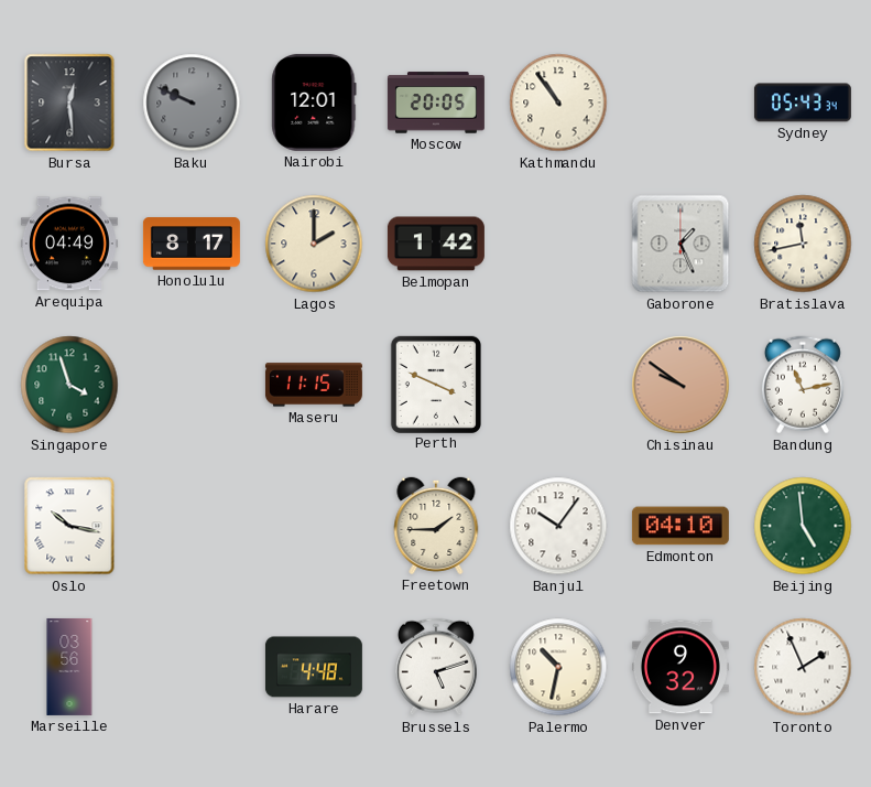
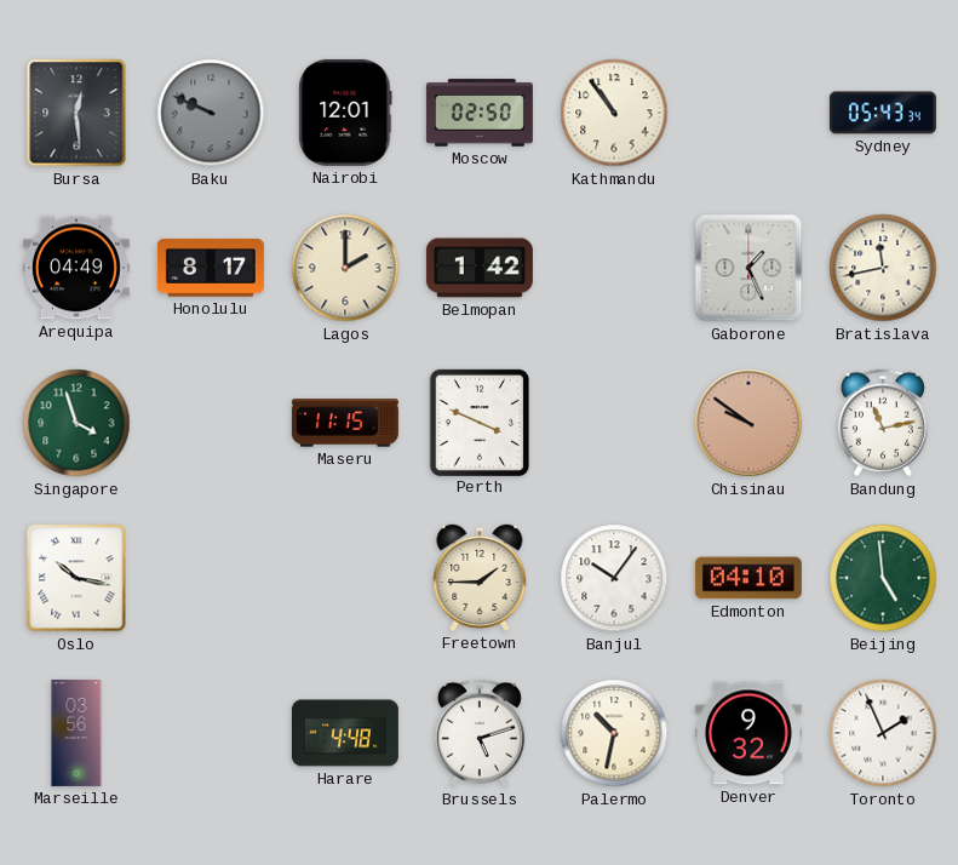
Moscow: 20:05 -> 02:50 (480, 113)
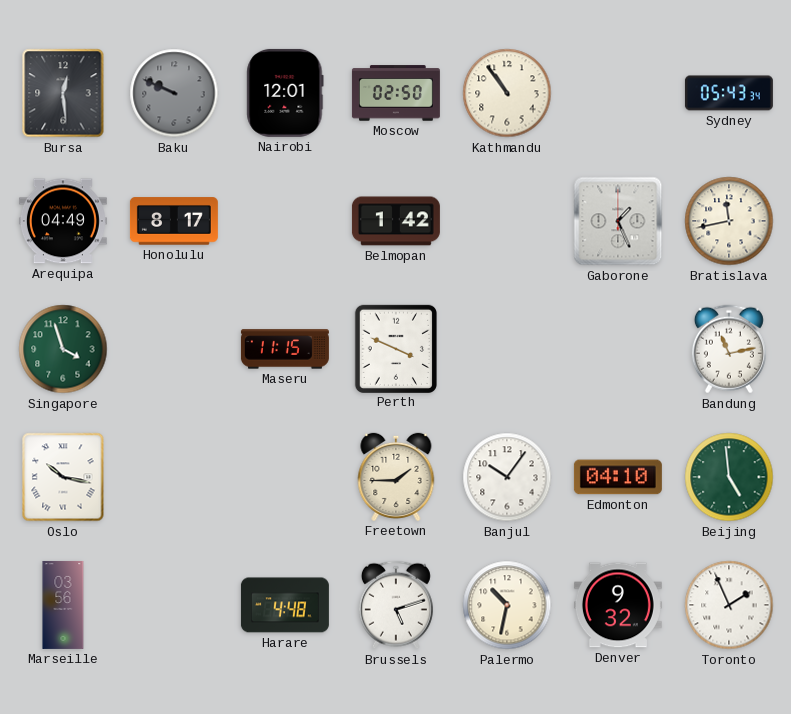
Lagos: 2:00 -> none (345, 268)
Chisinau: 9:51 -> none (748, 423)
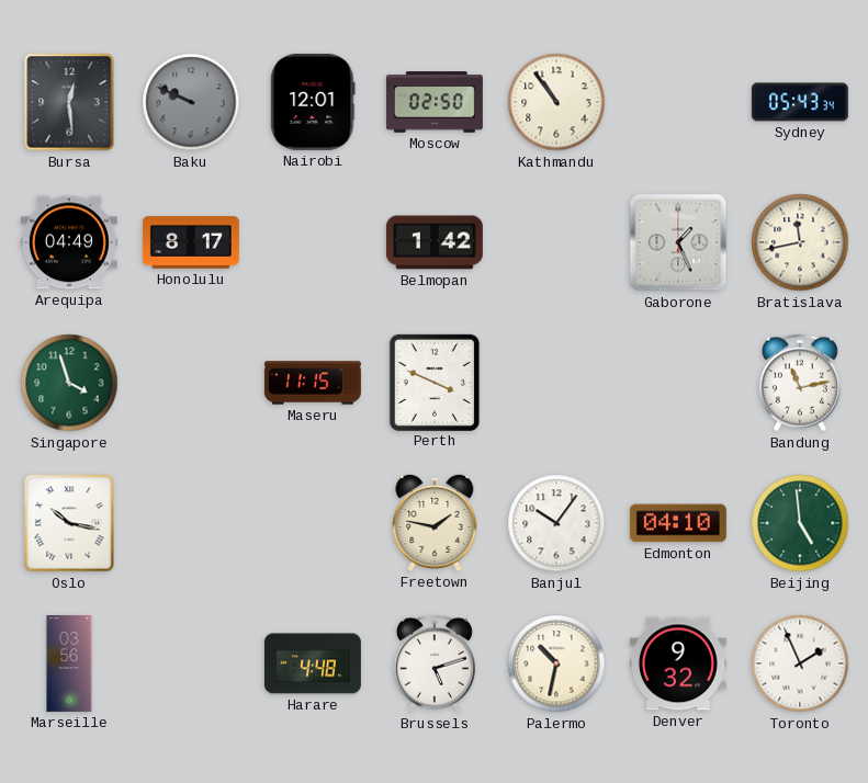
Freetown: 1:45 -> 1:47 (435, 523)
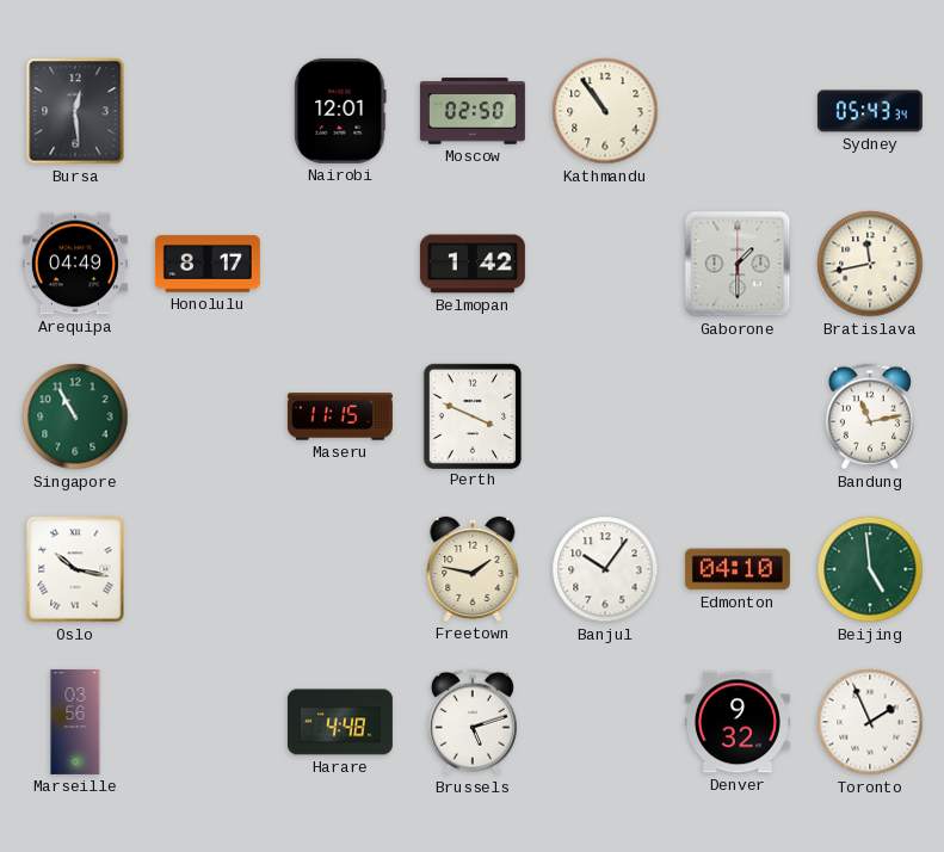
Baku: 9:49 -> none (191, 102)
Gaborone: 1:26 -> 1:30 (738, 264)
Singapore: 3:57 -> 10:55 (75, 416)
Palermo: 10:32 -> none (556, 663)
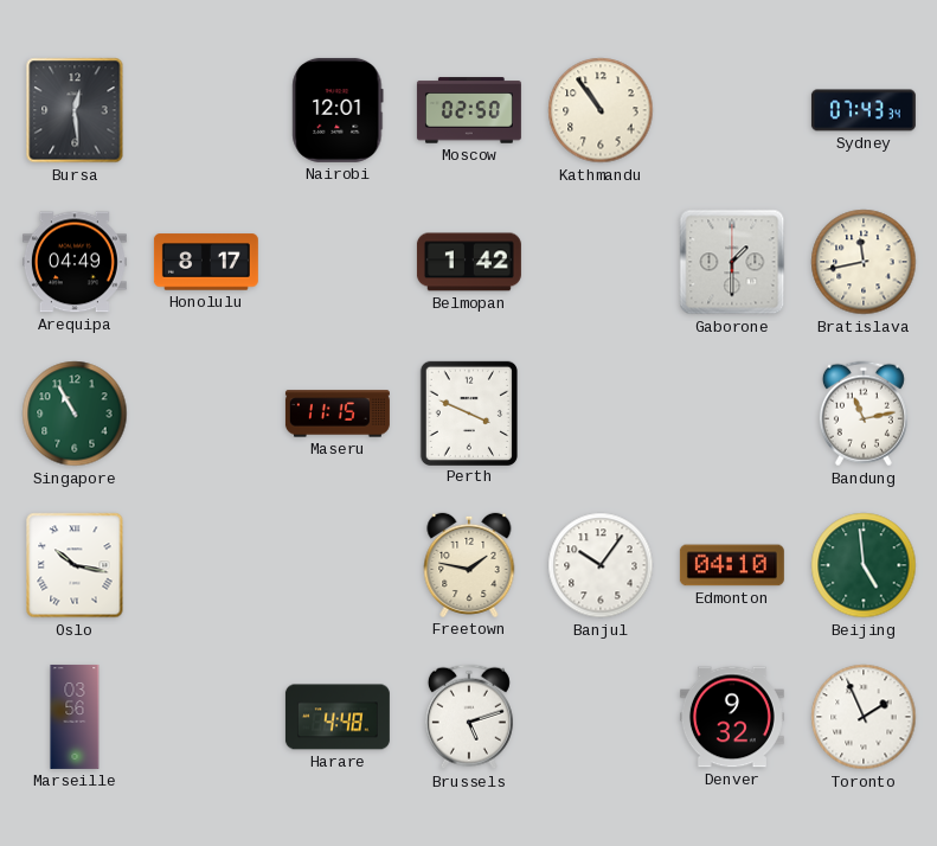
Sydney: 05:43 -> 07:43 (864, 110)
